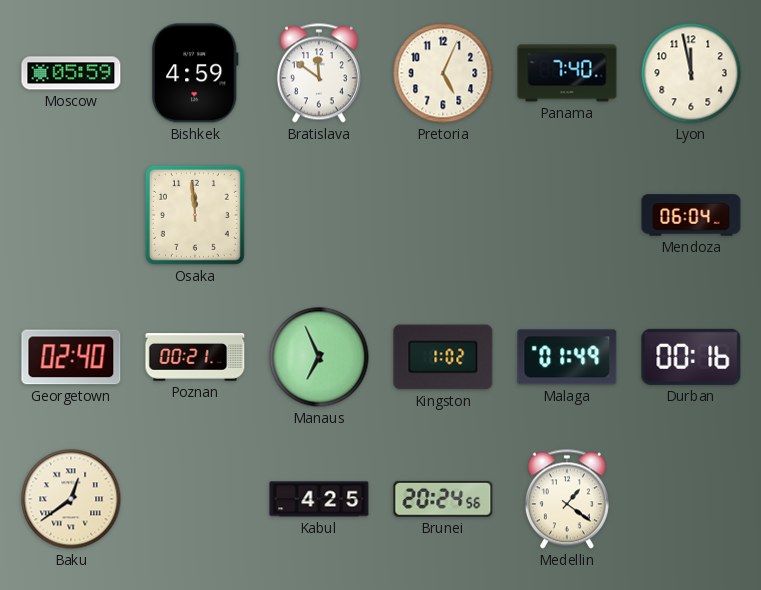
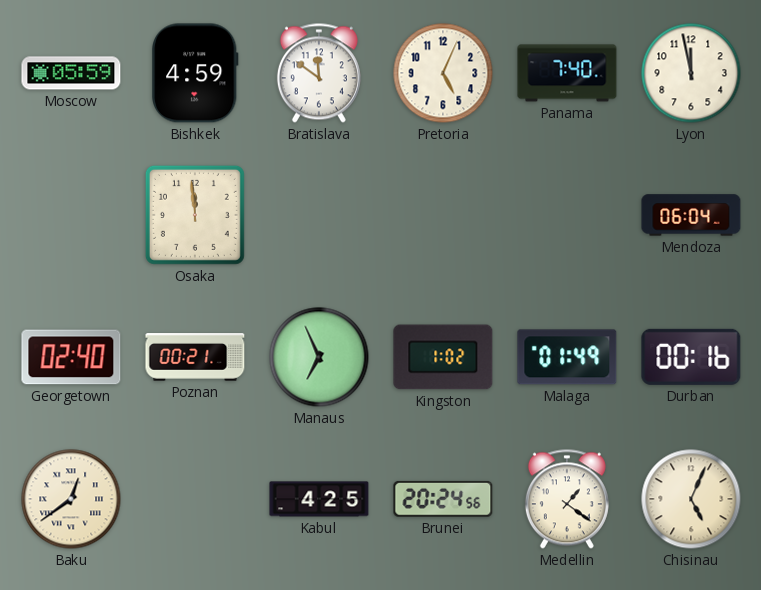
Chisinau: none -> 5:04 (691, 499)
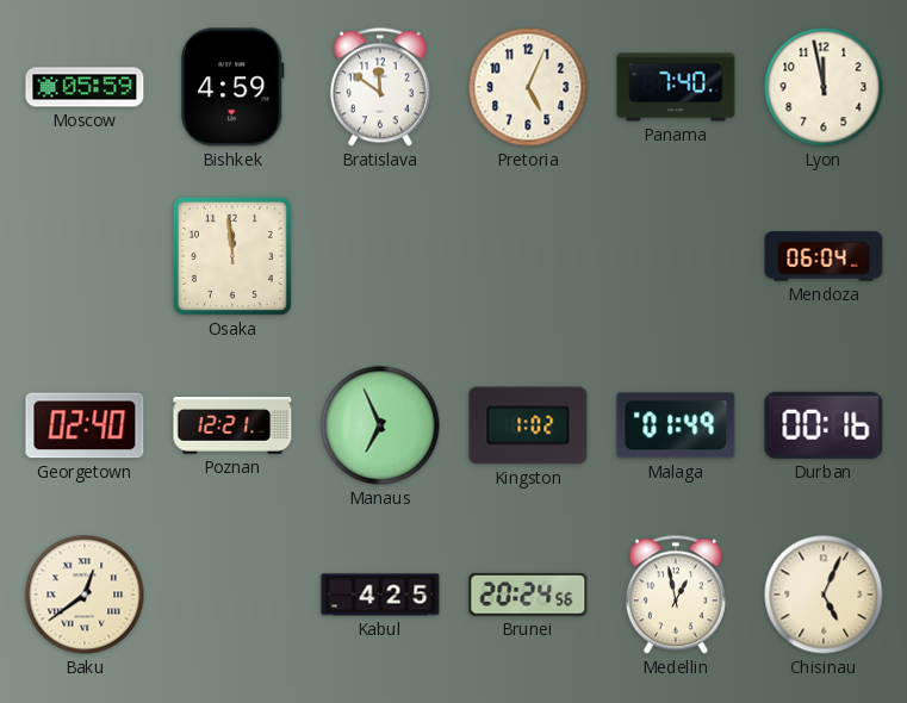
Poznan: 00:21 -> 12:21 (232, 425)
Medellin: 1:21 -> 12:58 (676, 595)
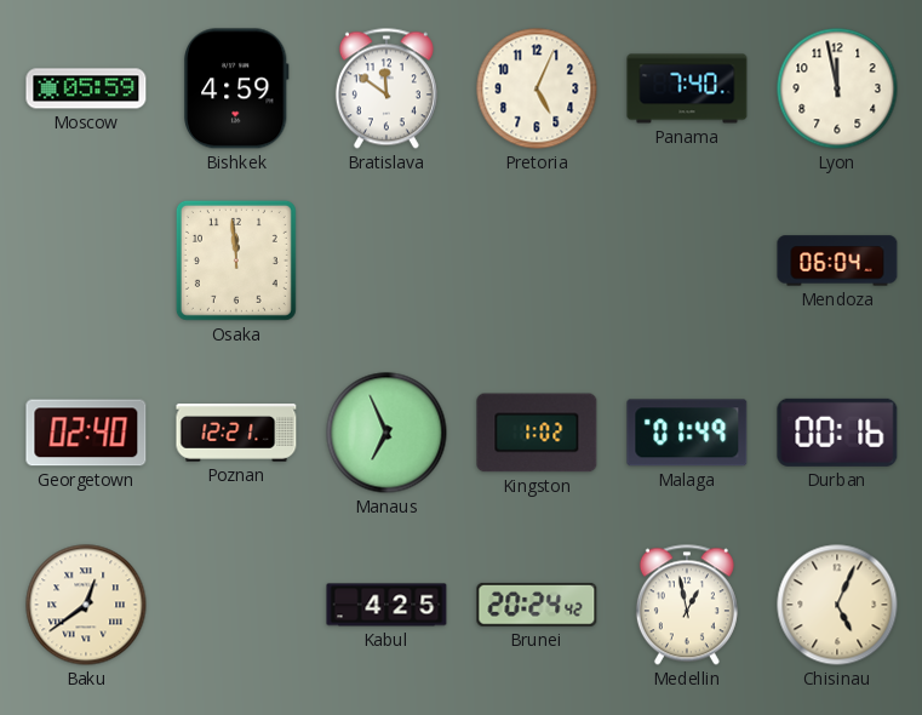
Brunei: 20:24:56 -> 20:24:42 (537, 605)
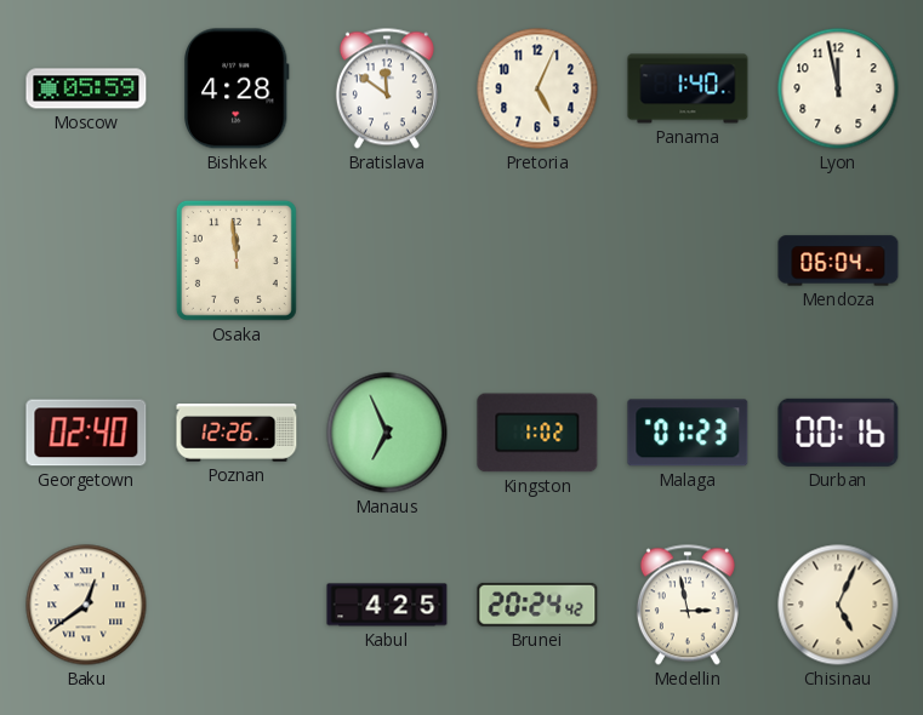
Bishkek: 4:59 -> 4:28 (237, 88)
Panama: 7:40 -> 1:40 (688, 88)
Poznan: 12:21 -> 12:26 (237, 433)
Malaga: 01:49 -> 01:23 (688, 433)
Medellin: 12:58 -> 2:58 (688, 605)
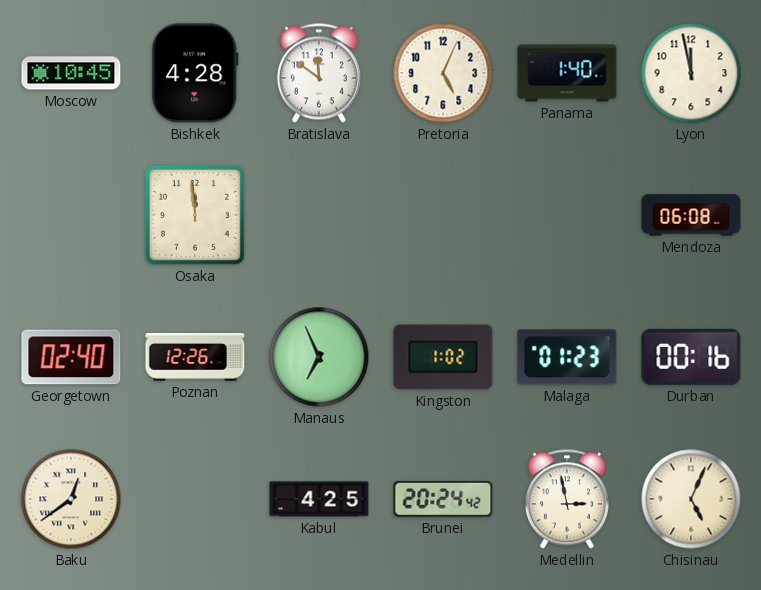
Moscow: 05:59 -> 10:45 (71, 73)
Mendoza: 06:04 -> 06:08 (691, 215)
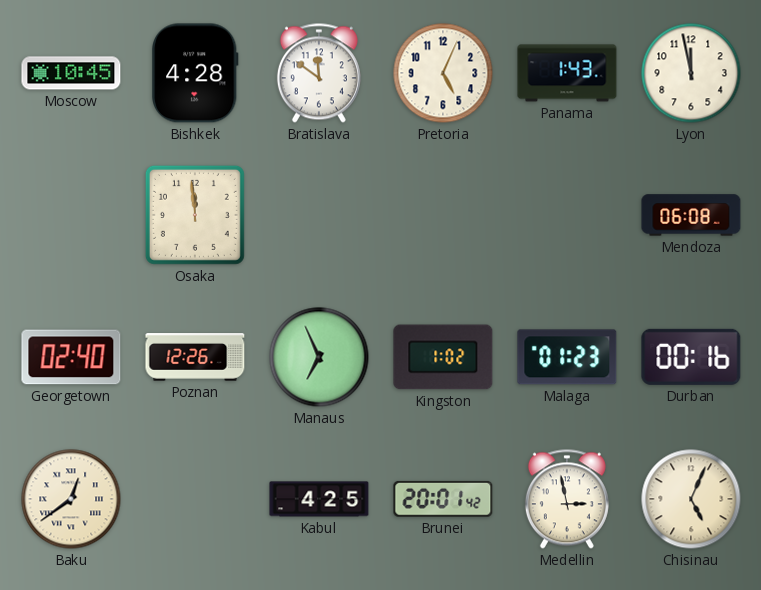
Panama: 1:40 -> 1:43 (567, 73)
Brunei: 20:24 -> 20:01 (443, 499)
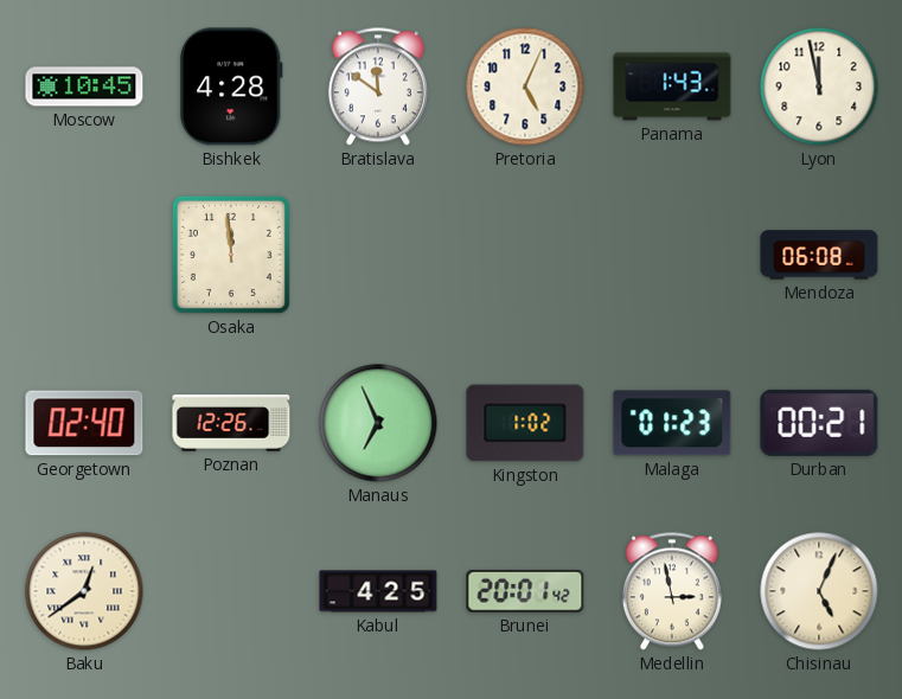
Durban: 00:16 -> 00:21 (819, 423)
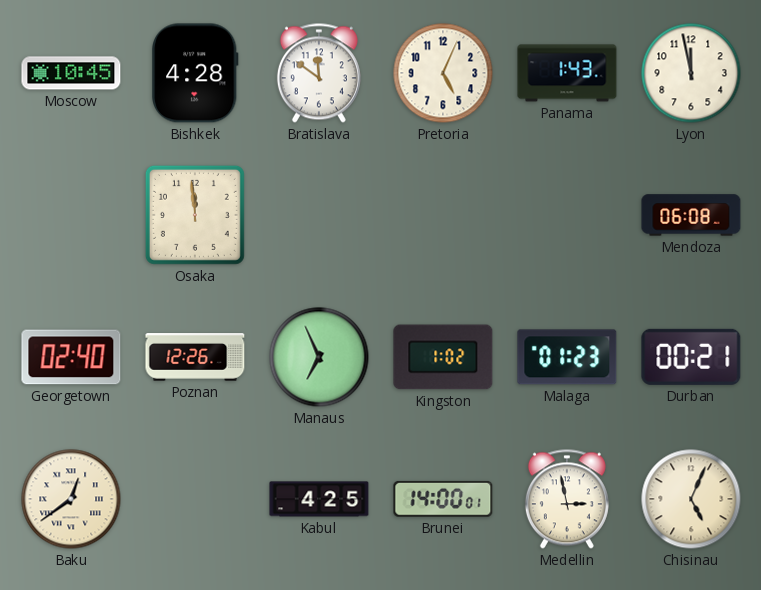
Brunei: 20:01 -> 14:00 (443, 499)
